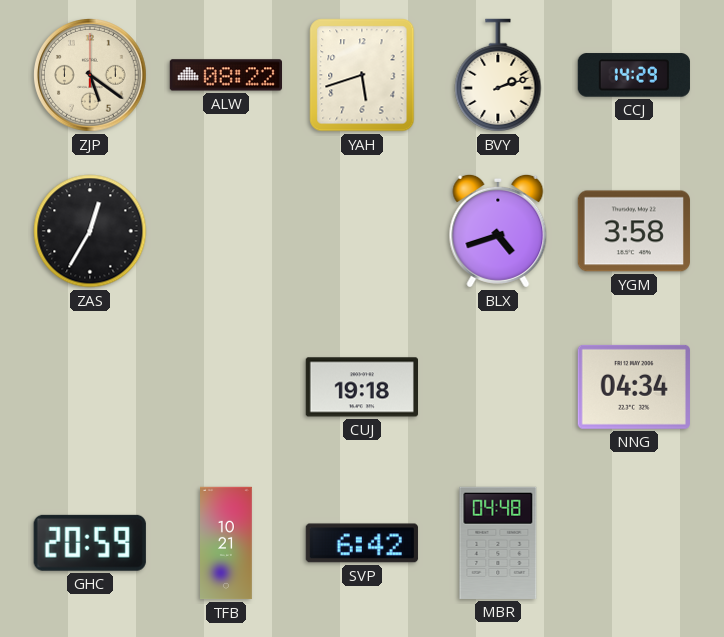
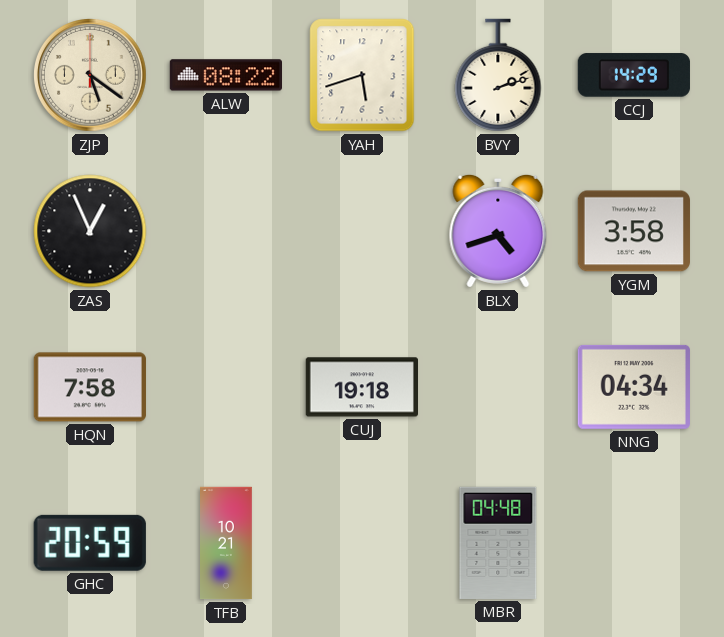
ZAS: 12:35 -> 12:56 (90, 231)
HQN: none -> 7:58 (89, 387)
SVP: 6:42 -> none (362, 543)
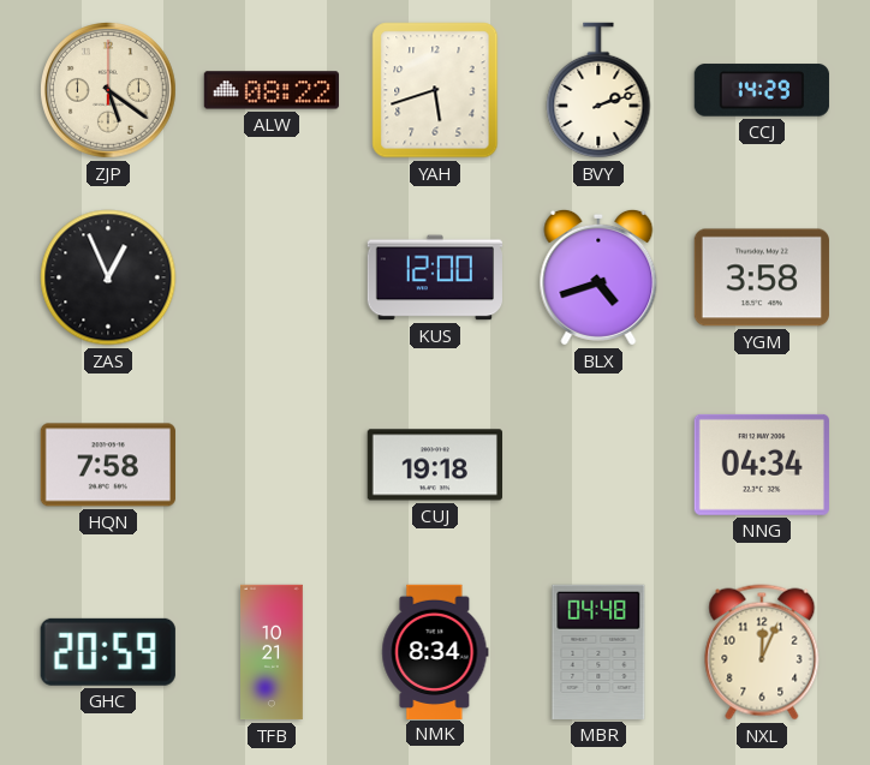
KUS: none -> 12:00 (434, 277)
NMK: none -> 8:34 (435, 651)
NXL: none -> 12:04 (762, 652)
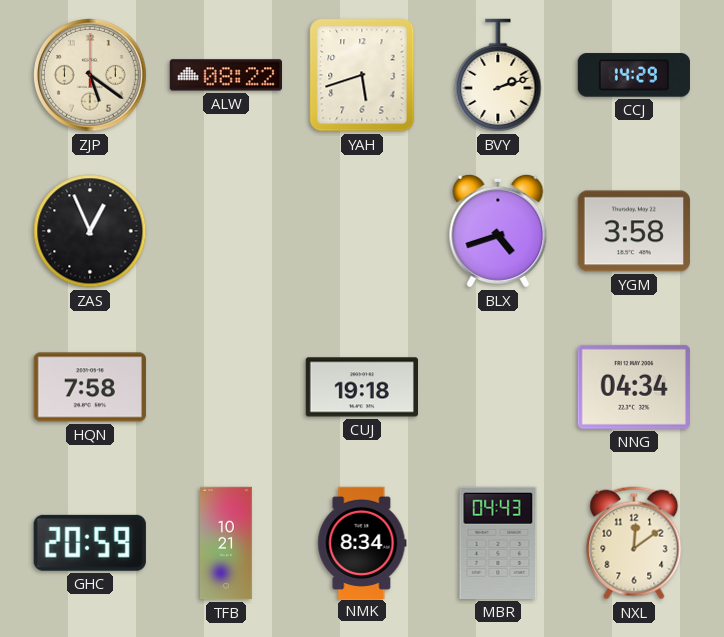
KUS: 12:00 -> none (434, 277)
MBR: 04:48 -> 04:43 (498, 543)
NXL: 12:04 -> 12:09 (634, 543)
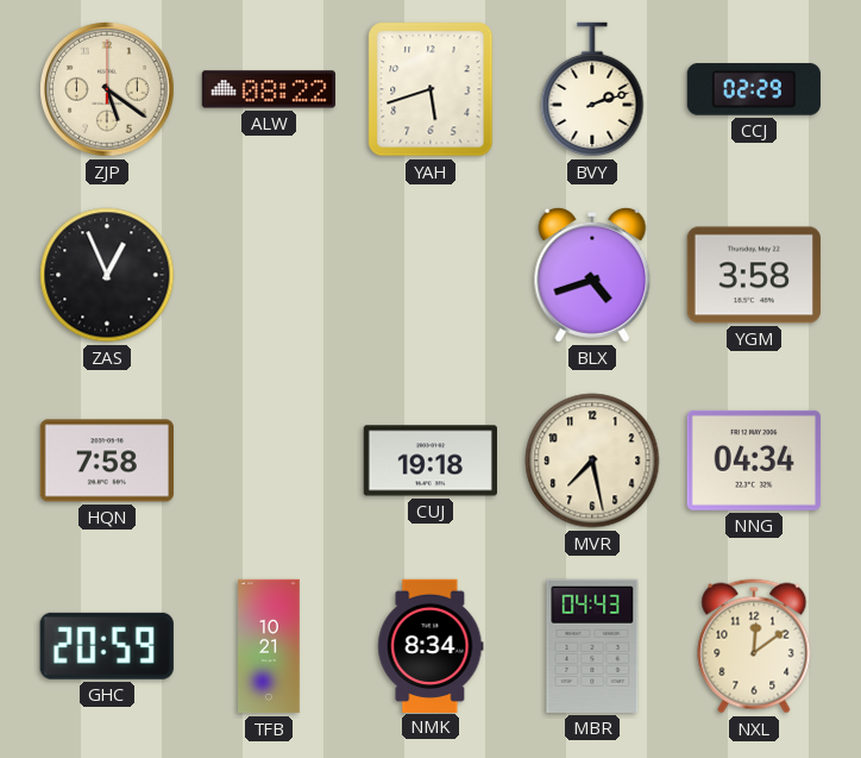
CCJ: 14:29 -> 02:29 (754, 89)
MVR: none -> 7:28 (592, 461)
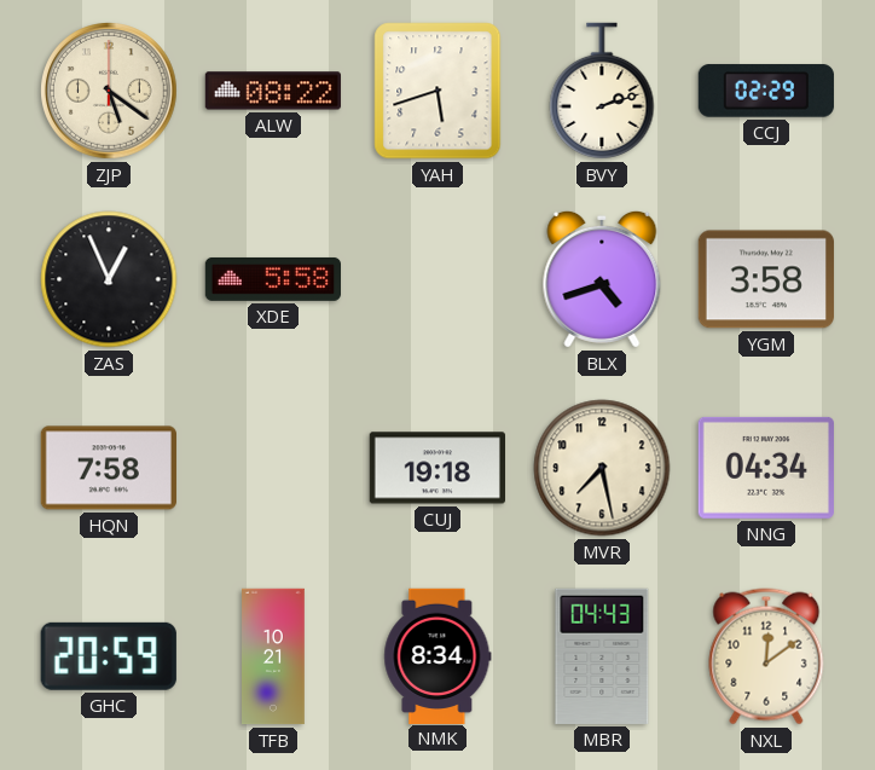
XDE: none -> 5:58 (272, 279)
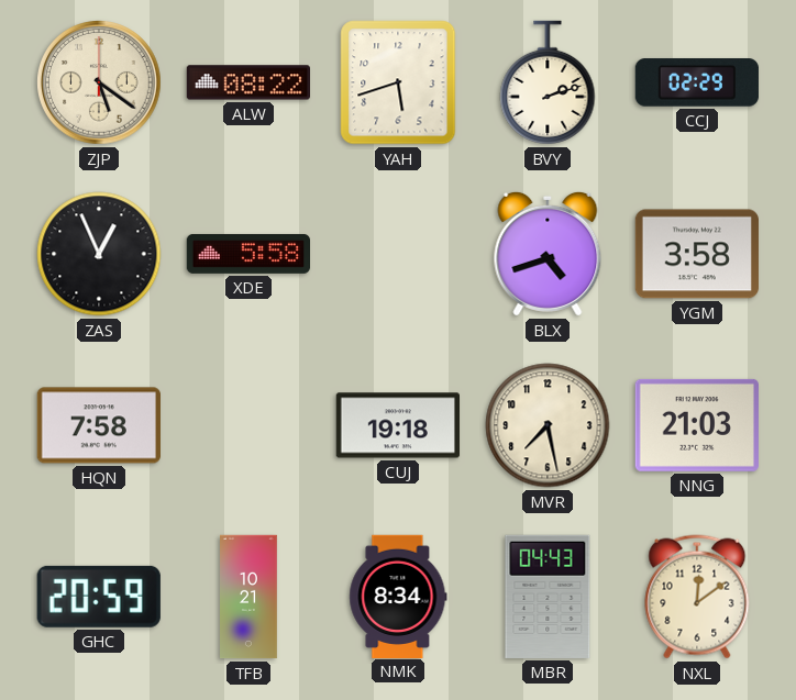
NNG: 04:34 -> 21:03 (697, 425)
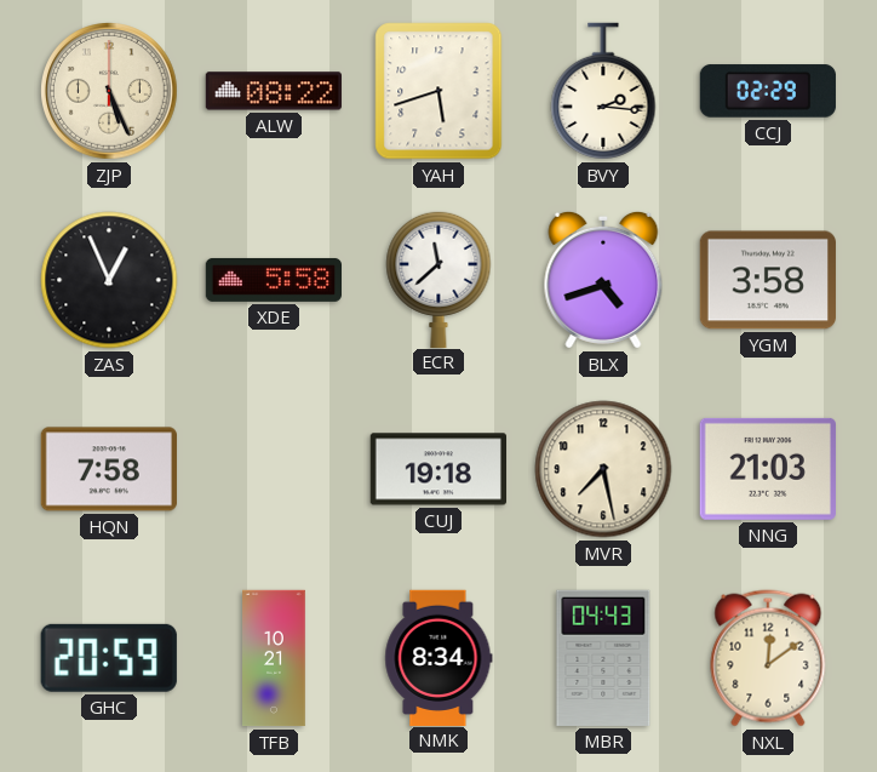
ZJP: 5:21 -> 5:26 (110, 92)
BVY: 2:12 -> 2:16 (603, 91)
ECR: none -> 11:38 (438, 279)
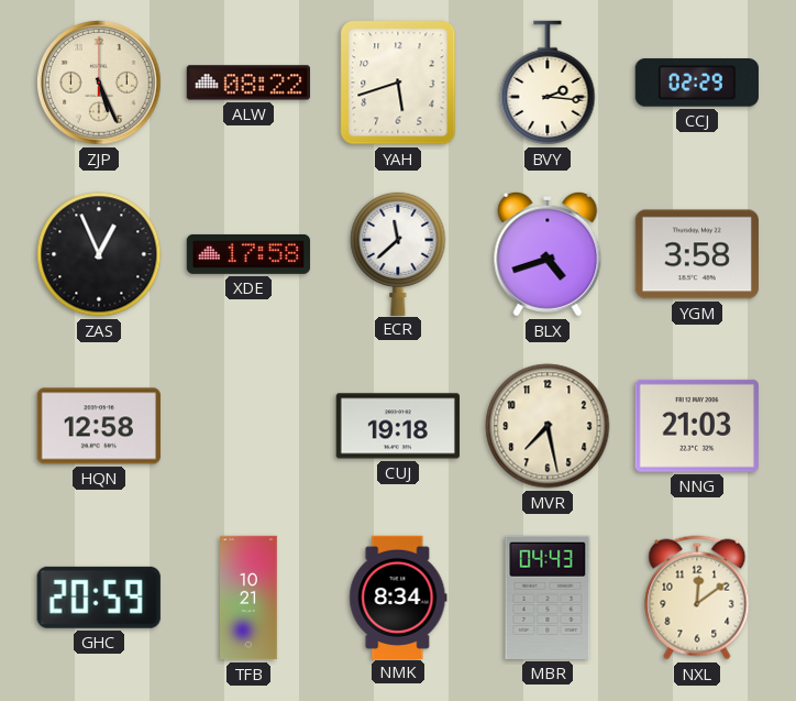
XDE: 5:58 -> 17:58 (247, 254)
HQN: 7:58 -> 12:58 (98, 426)
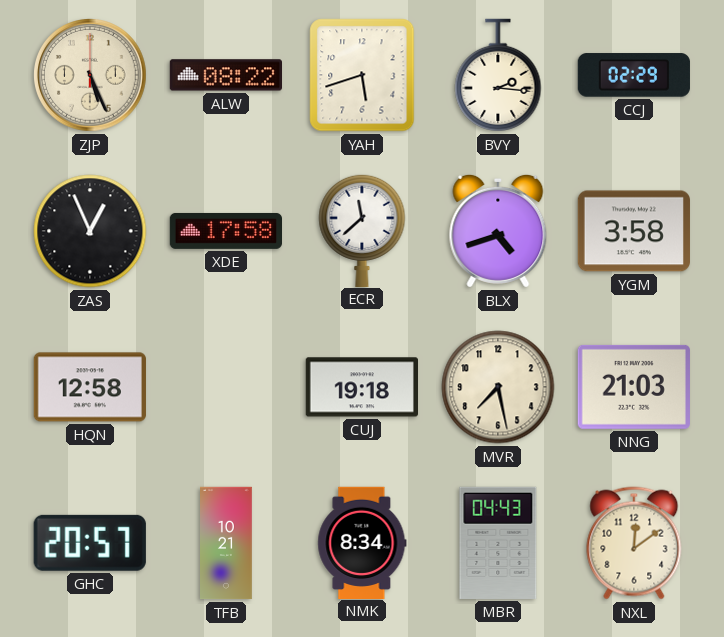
GHC: 20:59 -> 20:57 (90, 543)
